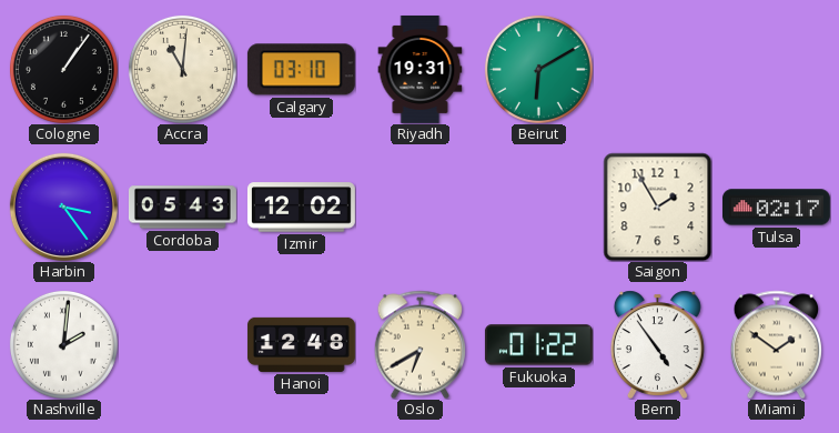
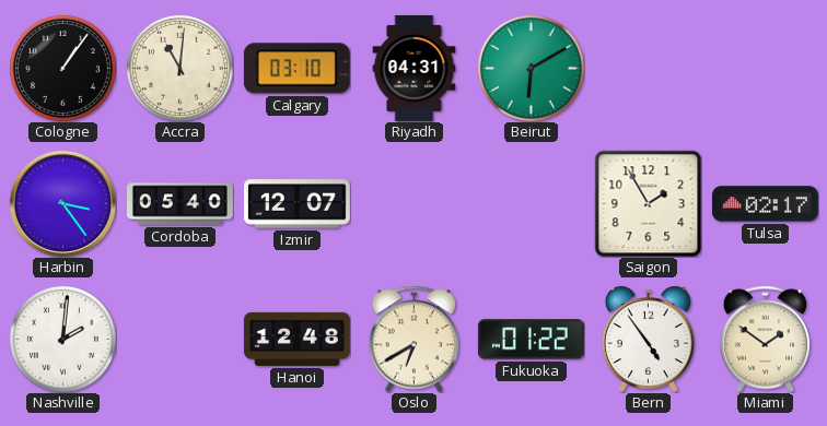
Riyadh: 19:31 -> 04:31 (415, 68)
Cordoba: 05:43 -> 05:40 (179, 204)
Izmir: 12:02 -> 12:07 (296, 204)
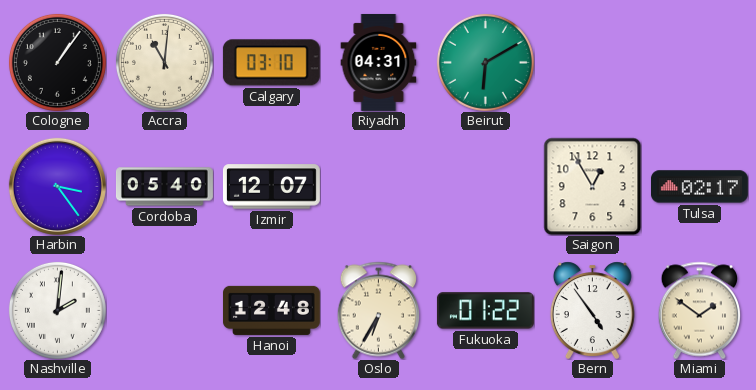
Saigon: 1:55 -> 12:55 (592, 186)
Oslo: 6:40 -> 6:35 (379, 310)
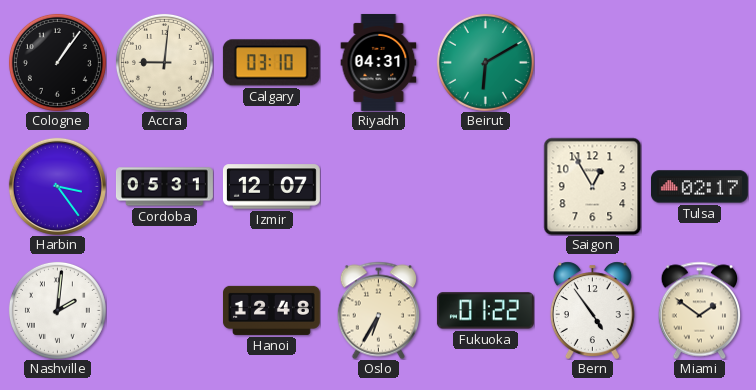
Accra: 11:01 -> 9:01 (164, 62)
Cordoba: 05:40 -> 05:31 (164, 187)
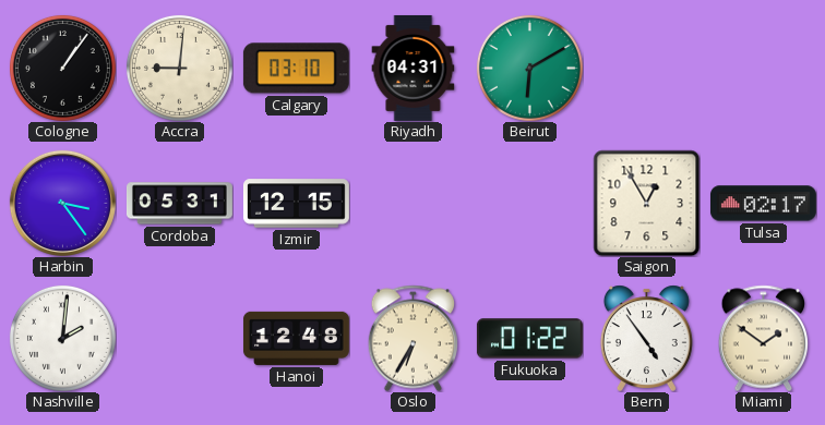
Izmir: 12:07 -> 12:15 (296, 204)
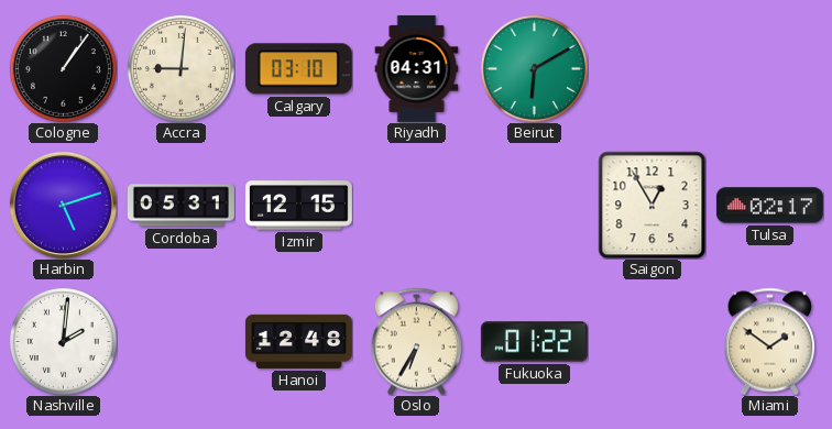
Harbin: 3:24 -> 5:12 (63, 205)
Bern: 4:54 -> none (646, 338)
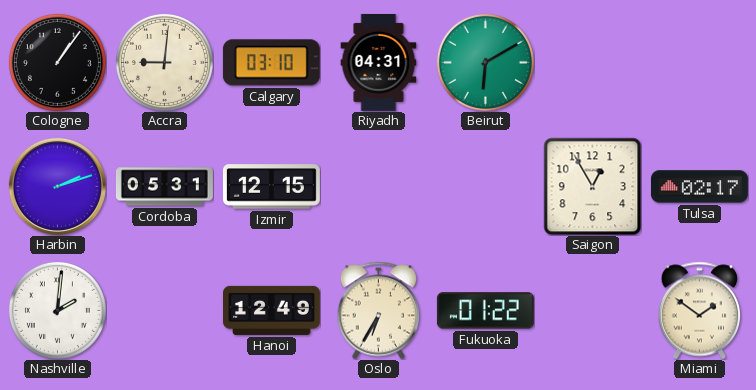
Harbin: 5:12 -> 2:12 (57, 186)
Hanoi: 12:48 -> 12:49 (271, 310)
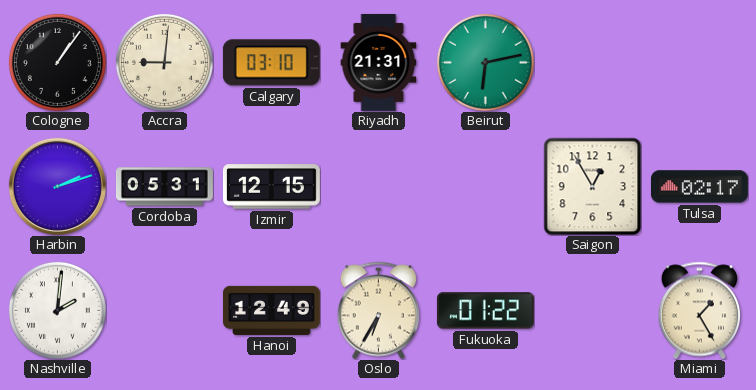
Riyadh: 04:31 -> 21:31 (379, 62)
Beirut: 6:10 -> 6:13 (485, 62)
Miami: 1:51 -> 1:25 (700, 310)
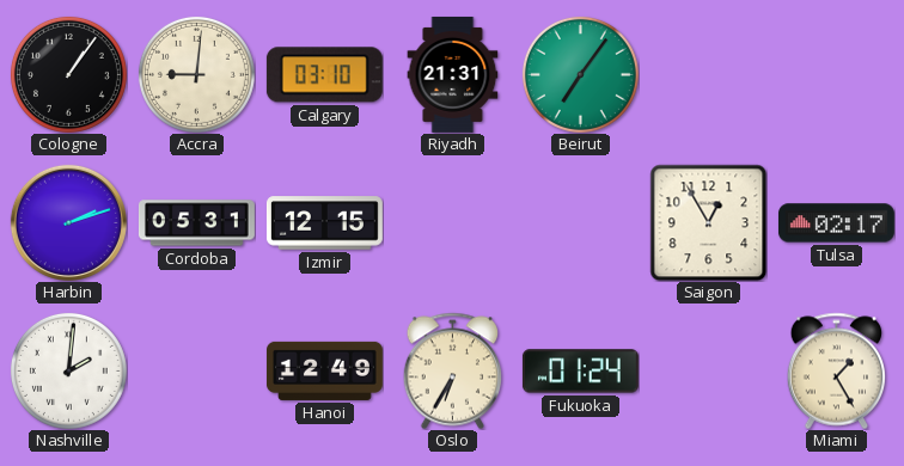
Beirut: 6:13 -> 7:06 (580, 74)
Fukuoka: 01:22 -> 01:24 (580, 372)
